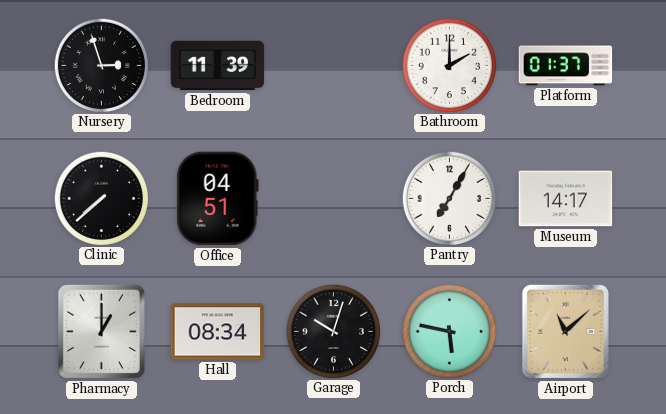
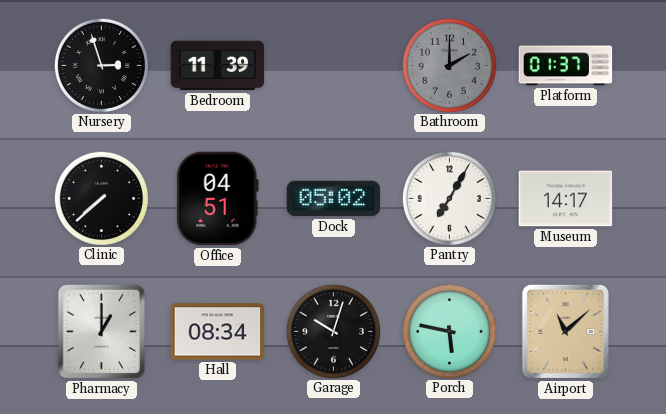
Bathroom dial: white -> grey (449, 65)
Dock: none -> 05:02 (334, 199)
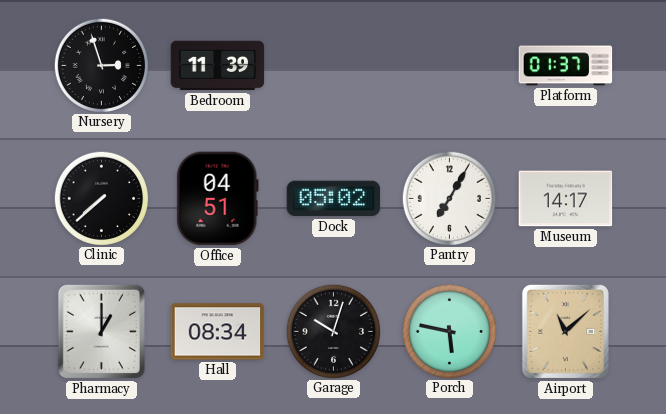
Bathroom: 2:00 -> none (449, 65)
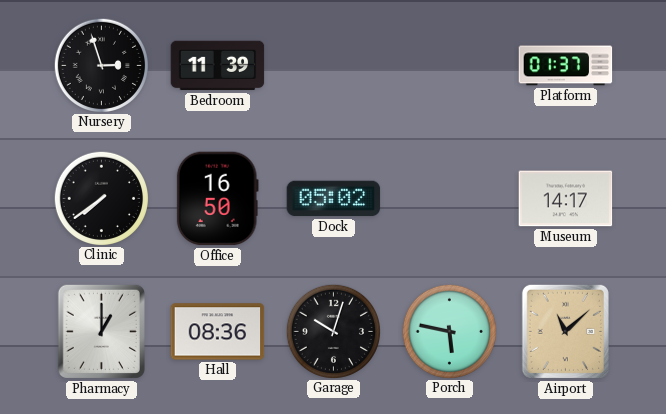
Clinic: 7:38 -> 7:39 (101, 198)
Office: 04:51 -> 16:50 (217, 199)
Pantry: 7:05 -> none (449, 198)
Hall: 08:34 -> 08:36 (218, 332)
